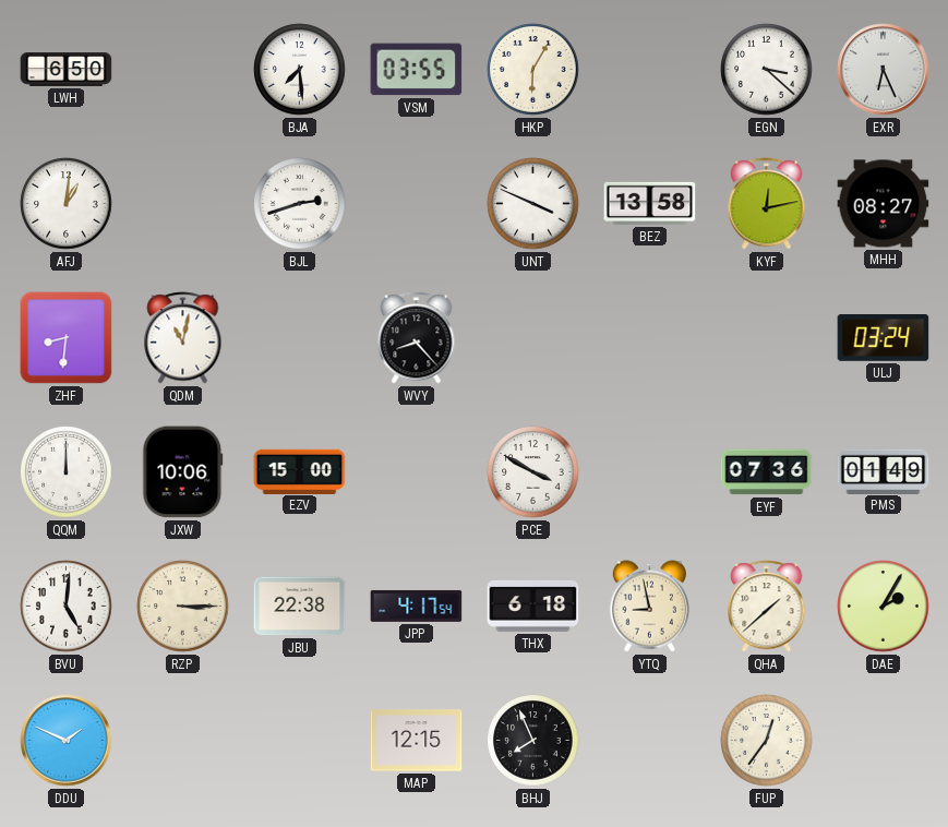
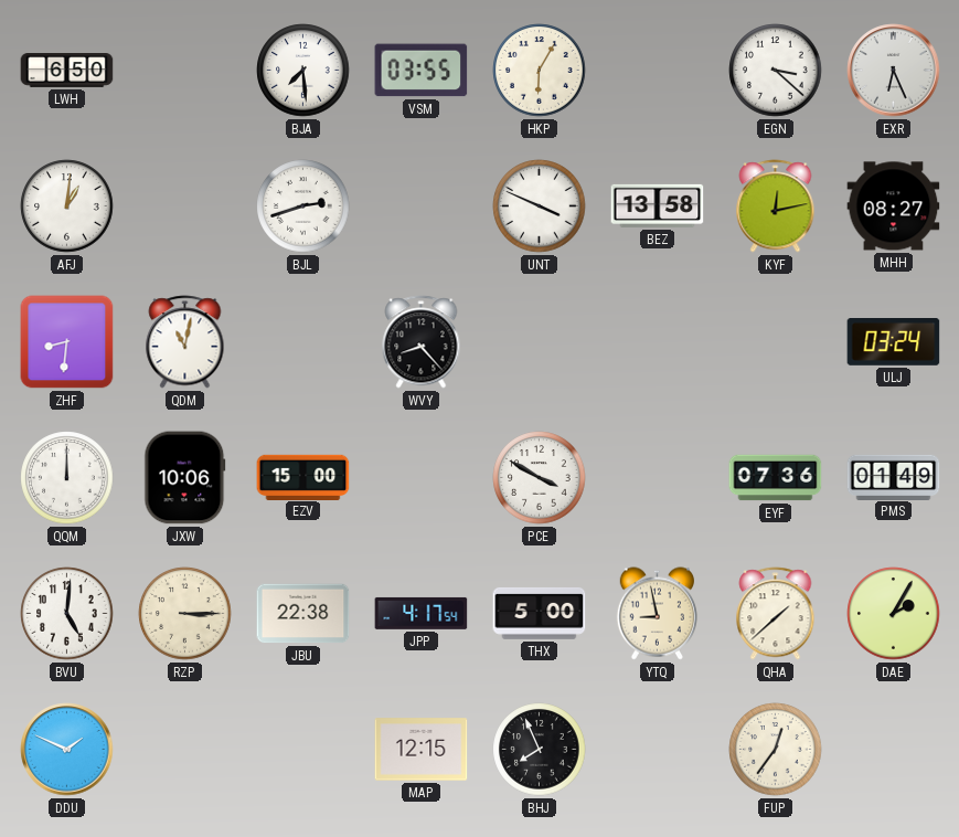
THX: 6:18 -> 5:00 (540, 613)
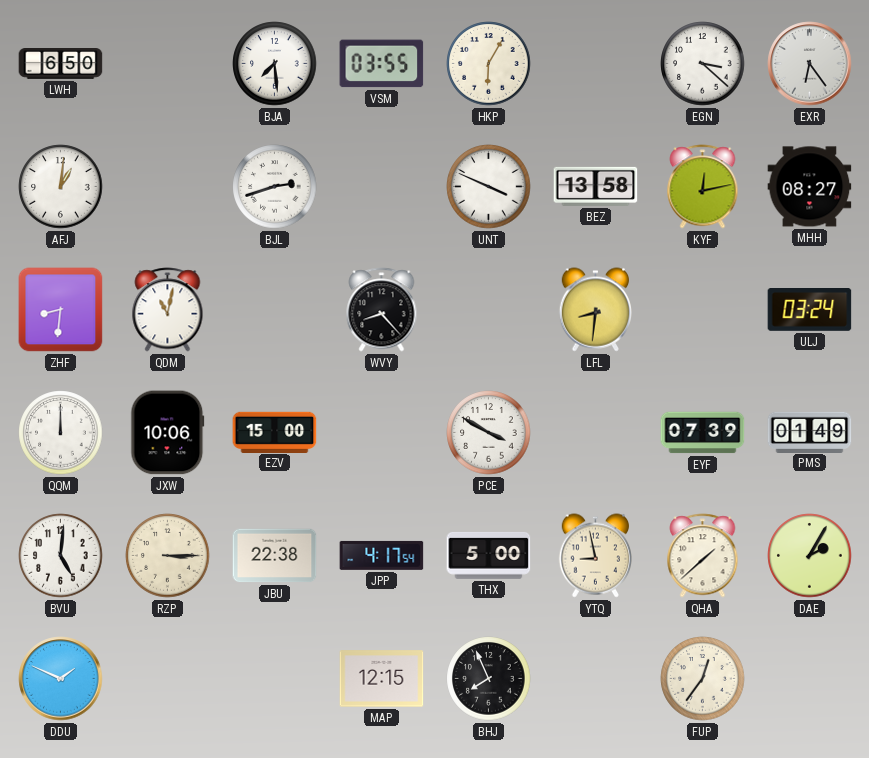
EXR: 6:26 -> 6:24 (810, 64)
LFL: none -> 8:31 (596, 310)
EYF: 07:36 -> 07:39 (703, 433)
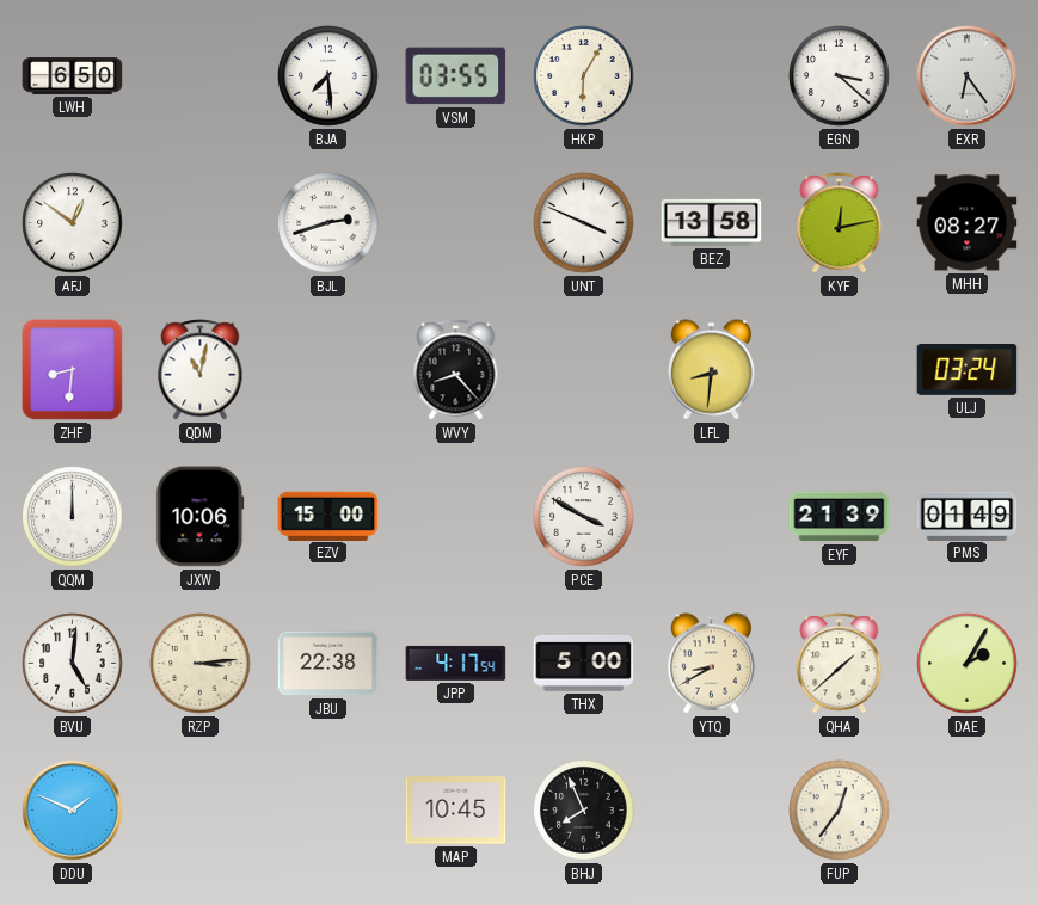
AFJ: 1:01 -> 12:51 (73, 223)
EYF: 07:39 -> 21:39 (840, 517)
RZP: 3:15 -> 3:14 (201, 664)
YTQ: 8:58 -> 8:40 (712, 664)
MAP: 12:15 -> 10:45 (456, 811)
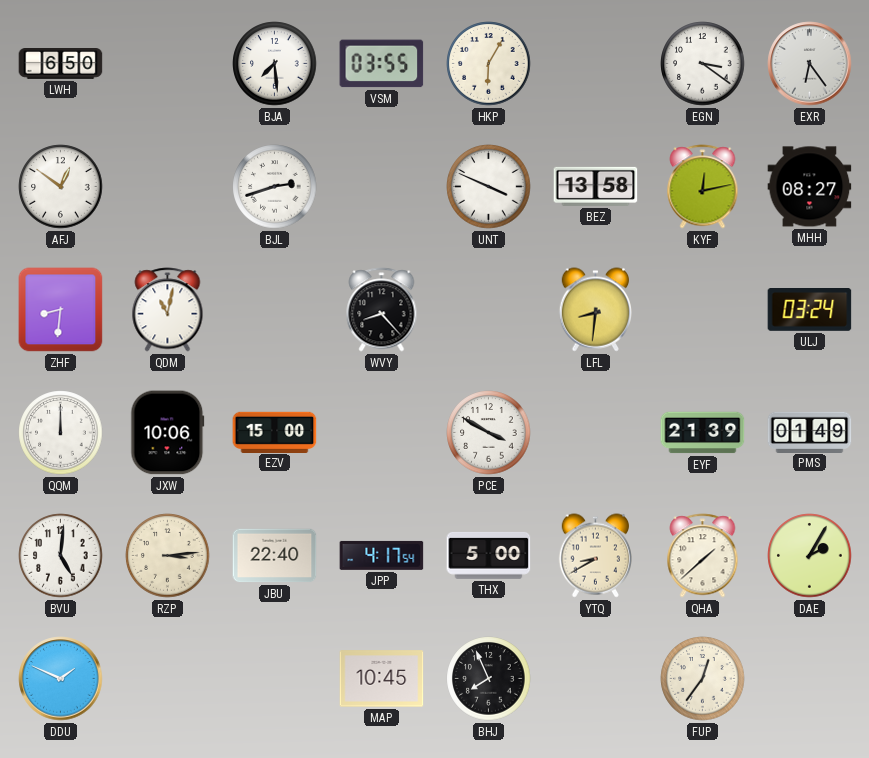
EGN: 3:22 -> 3:21 (703, 64)
JBU: 22:38 -> 22:40 (275, 556)
